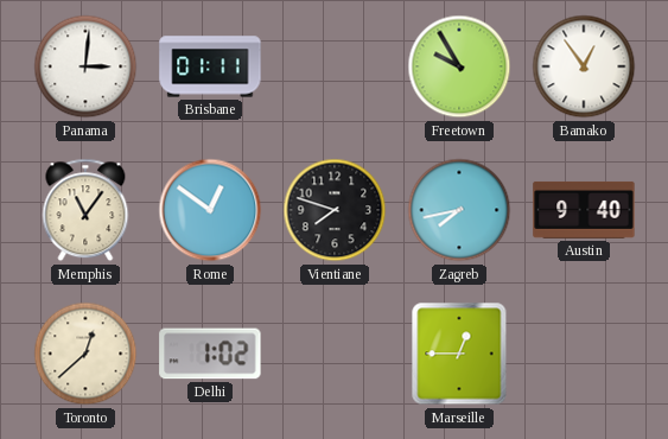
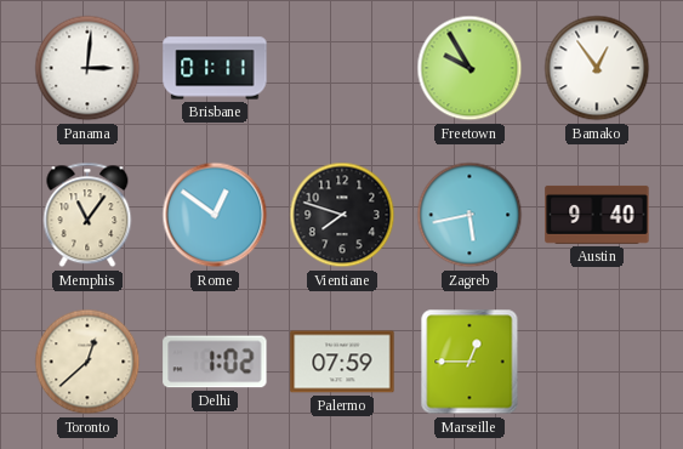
Zagreb: 7:43 -> 5:43 (469, 215)
Palermo: none -> 07:59 (342, 362)
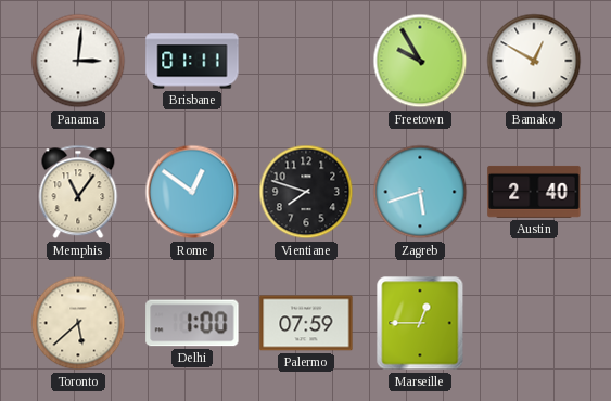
Bamako: 12:54 -> 12:50 (534, 61)
Zagreb: 5:43 -> 5:42 (420, 192)
Austin: 9:40 -> 2:40 (534, 192)
Toronto: 12:38 -> 5:38 (78, 323)
Delhi: 1:02 -> 1:00 (192, 323)
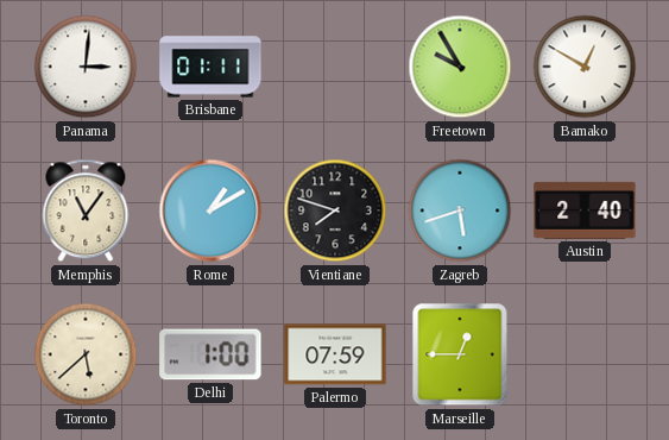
Rome: 12:51 -> 1:10 (210, 210)
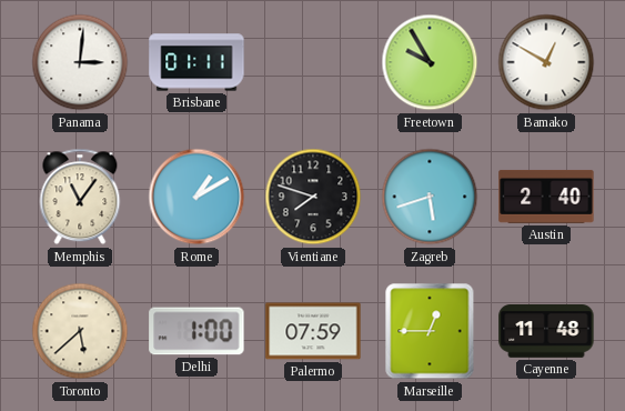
Cayenne: none -> 11:48 (546, 332)
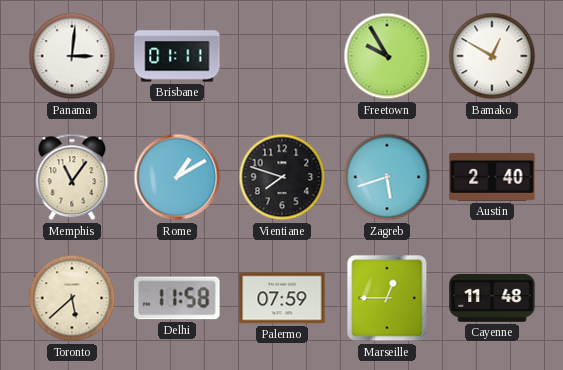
Delhi: 1:00 -> 11:58 (177, 298)
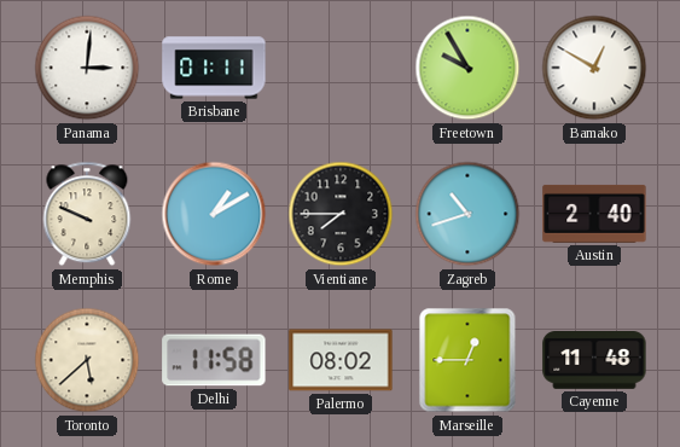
Memphis: 11:06 -> 9:49 (87, 214)
Vientiane: 7:48 -> 7:45 (341, 214)
Zagreb: 5:42 -> 10:42 (467, 214)
Palermo: 07:59 -> 08:02 (341, 360)
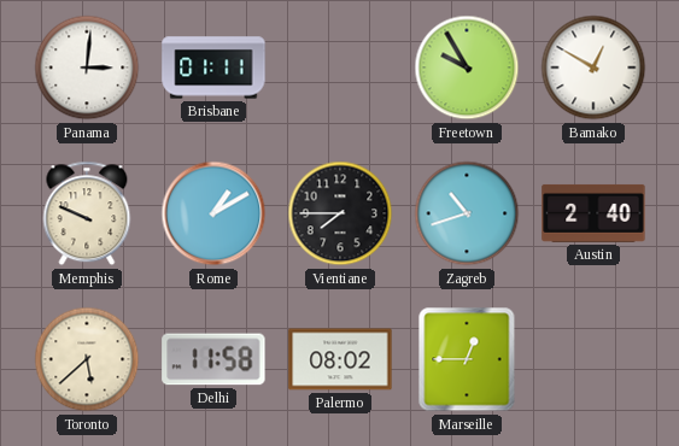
Cayenne: 11:48 -> none (594, 361)
